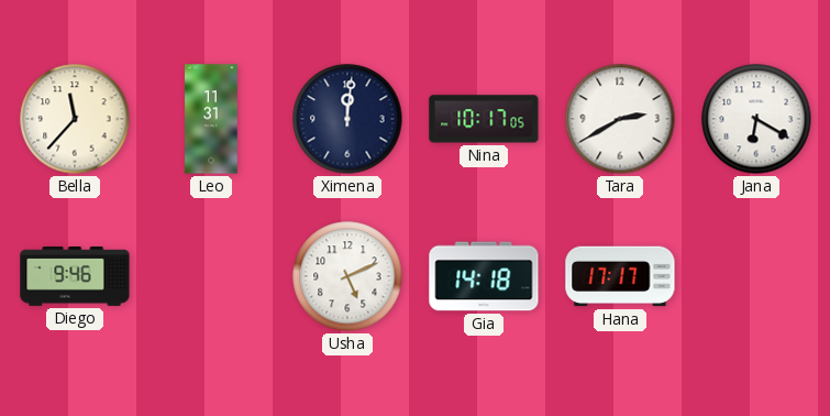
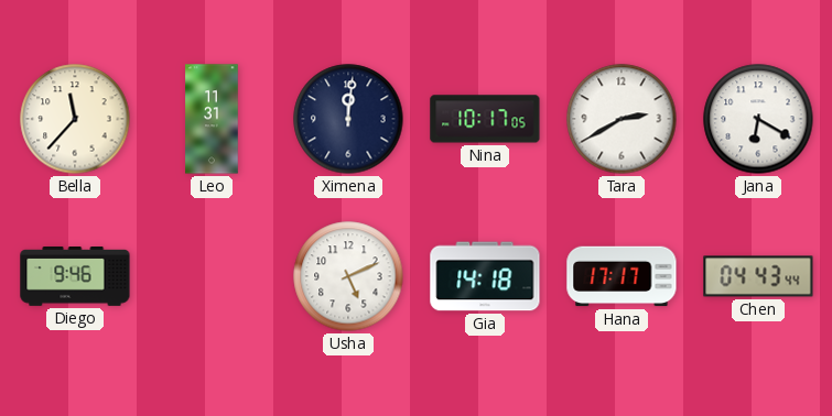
Chen: none -> 04:43 (758, 276)
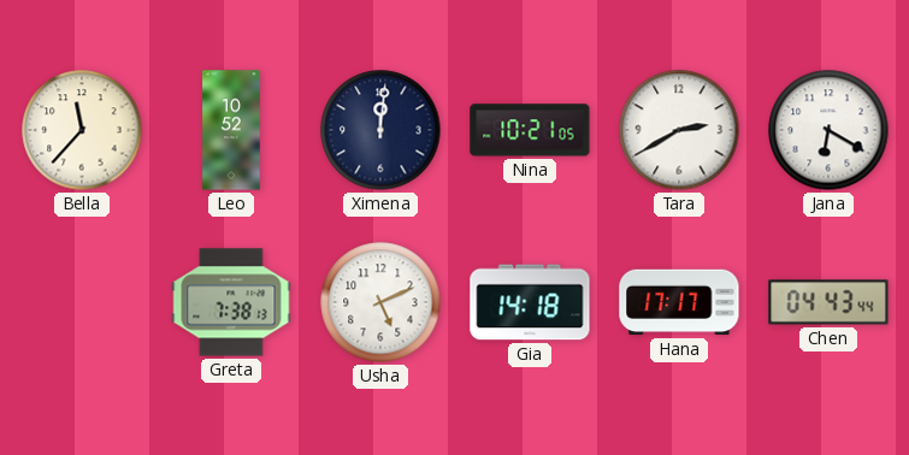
Leo: 11:31 -> 10:52 (231, 130)
Nina: 10:17 -> 10:21 (530, 130)
Diego: 9:46 -> none (75, 277)
Greta: none -> 7:38 (231, 302)
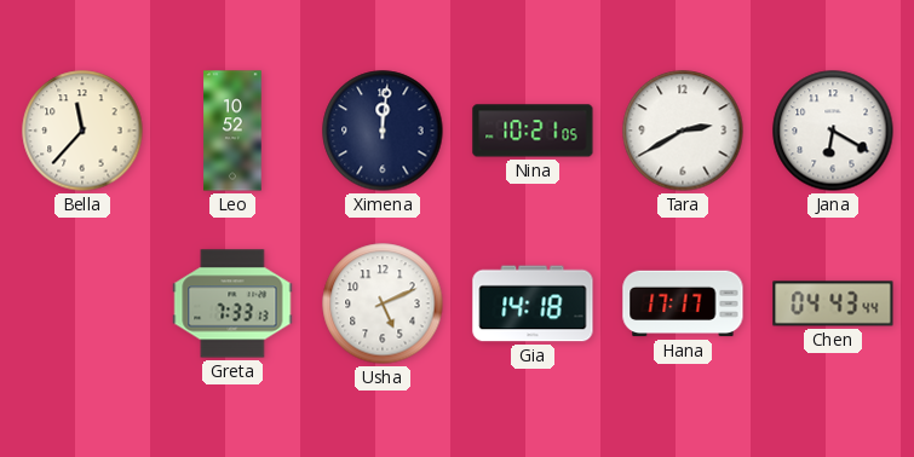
Greta: 7:38 -> 7:33 (232, 303)
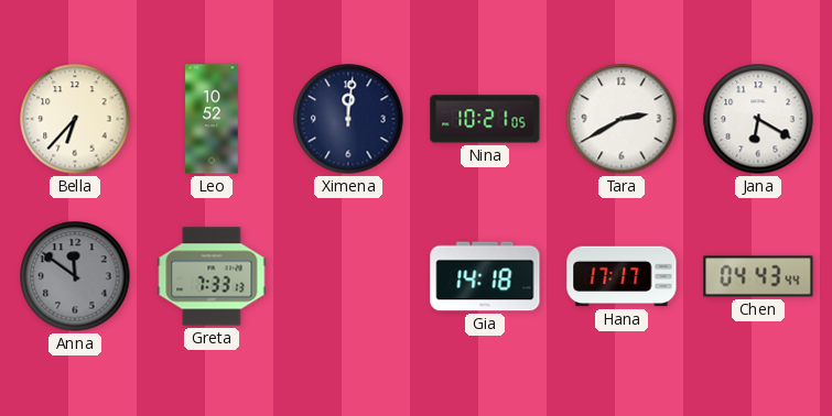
Bella: 11:37 -> 6:37 (75, 119)
Anna: none -> 11:51 (75, 276)
Usha: 5:11 -> none (383, 303)
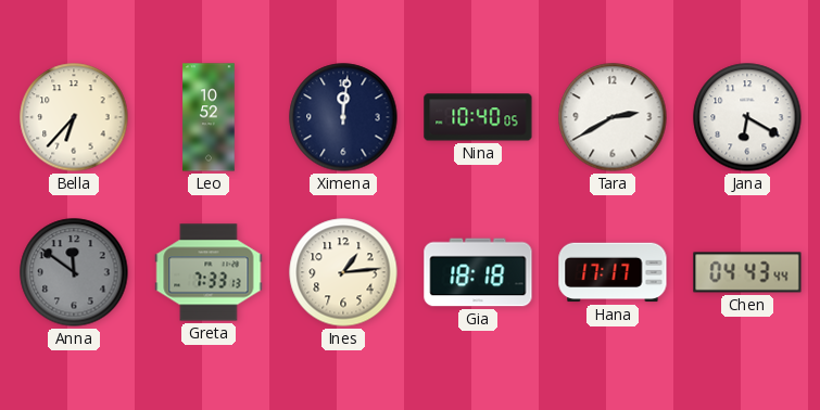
Nina: 10:21 -> 10:40 (478, 117)
Ines: none -> 1:14 (343, 272)
Gia: 14:18 -> 18:18 (478, 272)
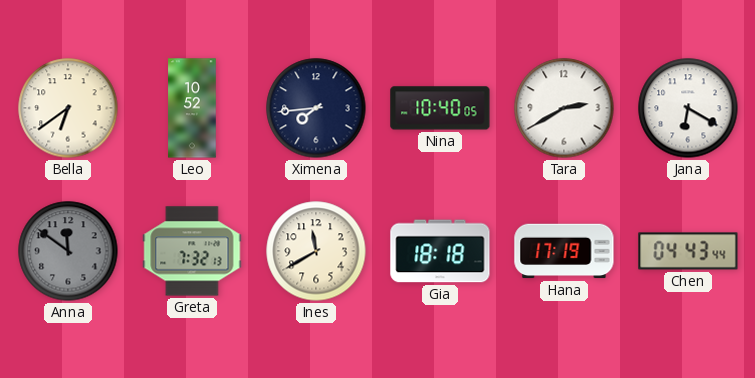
Bella: 6:37 -> 6:39 (68, 108)
Ximena: 12:01 -> 7:44 (316, 108)
Greta: 7:33 -> 7:32 (192, 251)
Ines: 1:14 -> 11:40 (316, 251)
Hana: 17:17 -> 17:19 (564, 251)
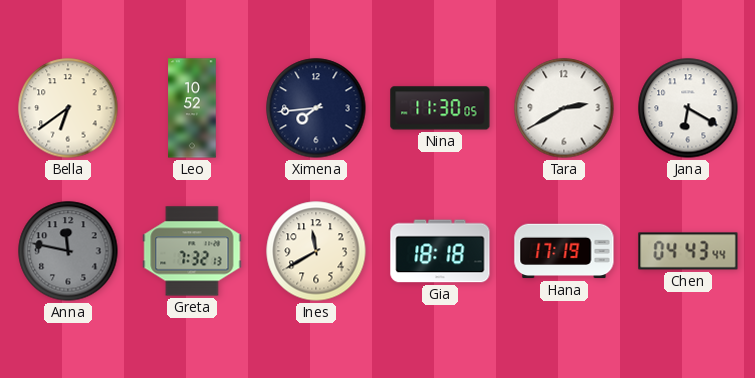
Nina: 10:40 -> 11:30 (440, 108)
Anna: 11:51 -> 11:47 (68, 251)
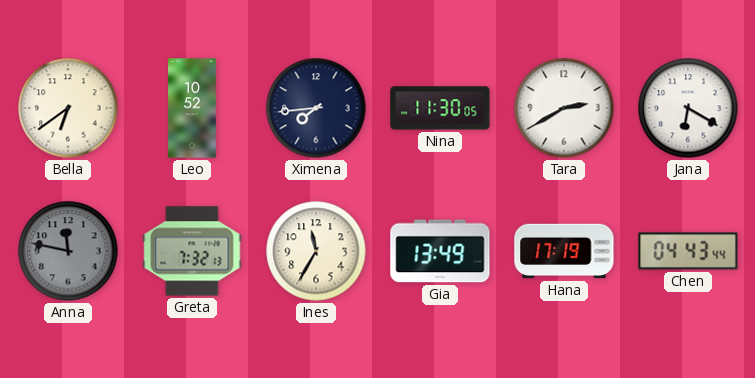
Ines: 11:40 -> 11:35 (316, 251)
Gia: 18:18 -> 13:49 (440, 251)
